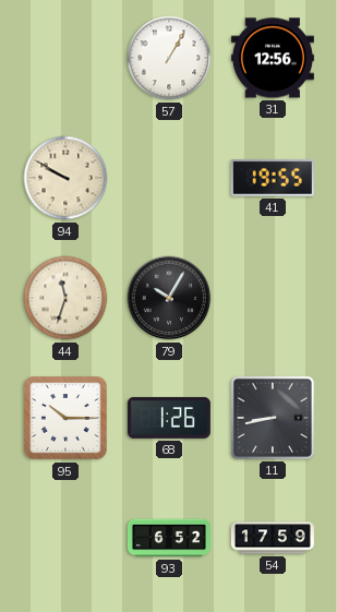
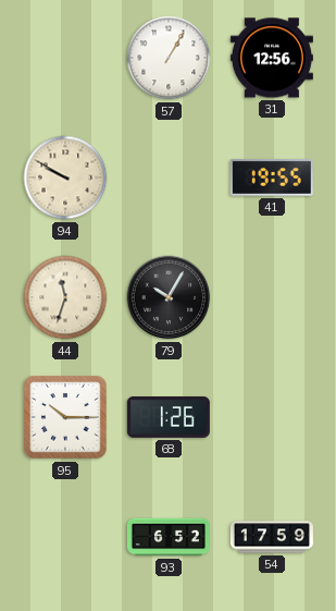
11: 8:43 -> none (273, 418)
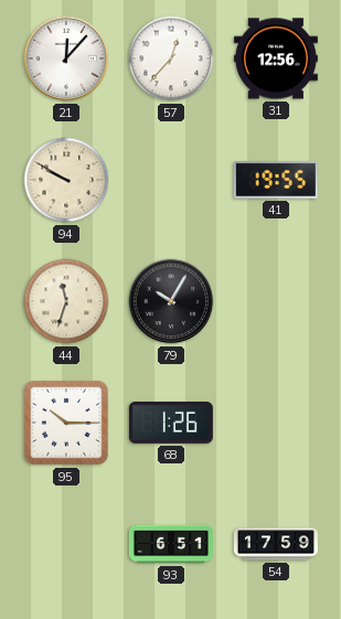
21: none -> 12:07 (66, 58)
57: 1:05 -> 12:37 (171, 58)
93: 6:52 -> 6:51 (171, 544)
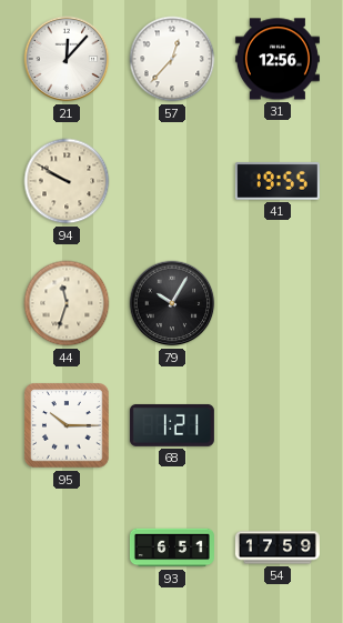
68: 1:26 -> 1:21 (172, 425)
